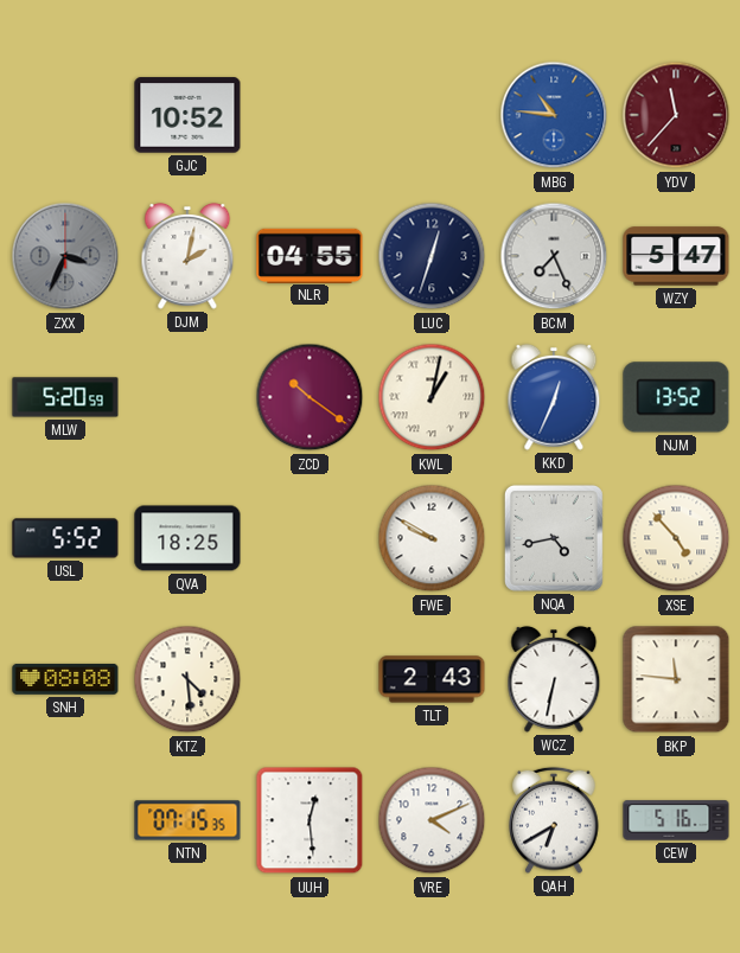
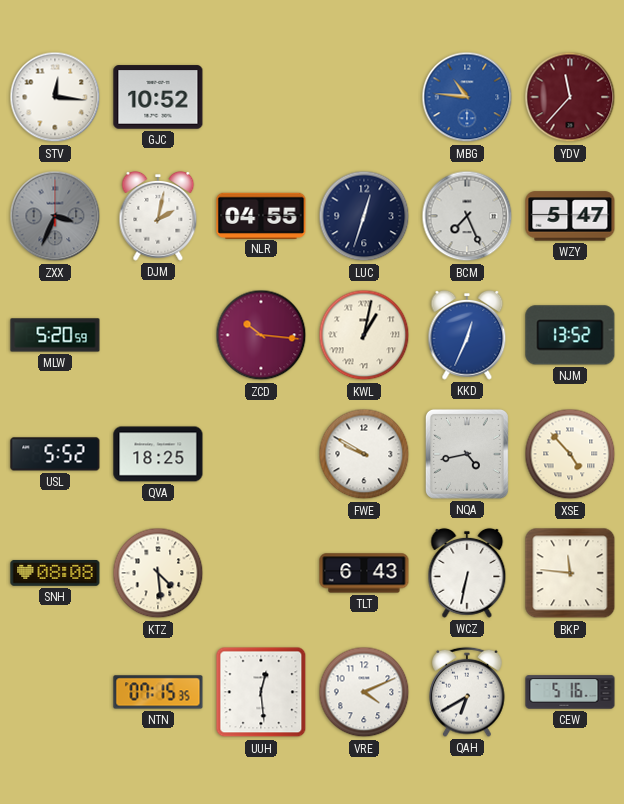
STV: none -> 12:16 (55, 97)
ZCD: 10:21 -> 10:16 (261, 335)
TLT: 2:43 -> 6:43 (364, 573)
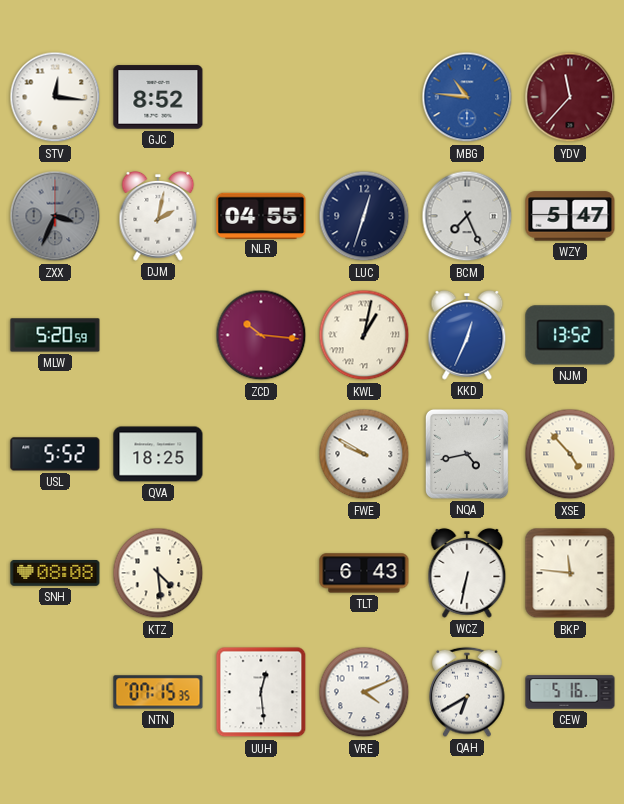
GJC: 10:52 -> 8:52 (158, 97)
